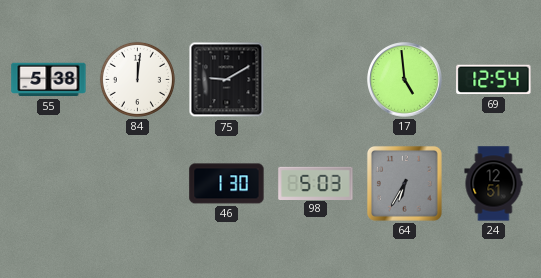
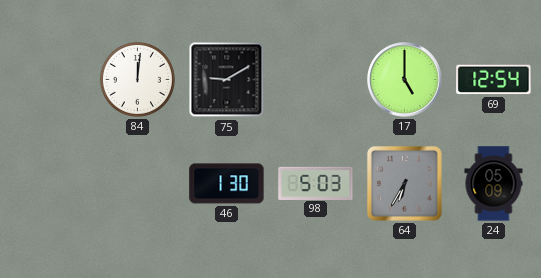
55: 5:38 -> none (49, 80)
17: 4:59 -> 5:00 (405, 80)
24: 12:51 -> 05:09 (494, 184)
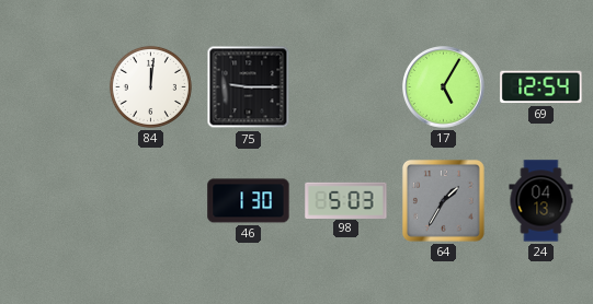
75: 9:10 -> 9:15 (249, 87)
17: 5:00 -> 5:05 (444, 87)
64: 6:35 -> 1:35 (443, 200)
24: 05:09 -> 04:13 (541, 201)
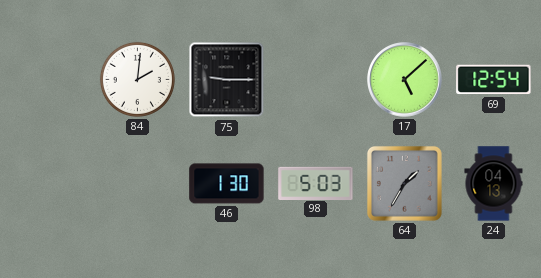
84: 12:01 -> 2:01 (137, 79)
17: 5:05 -> 5:08 (405, 80)
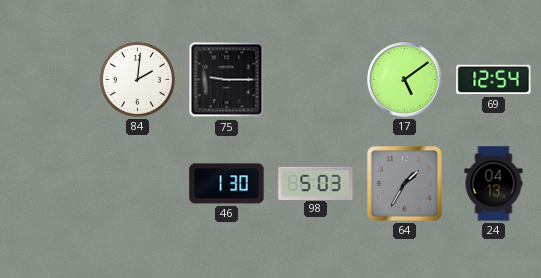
17: 5:08 -> 5:09 (405, 80)
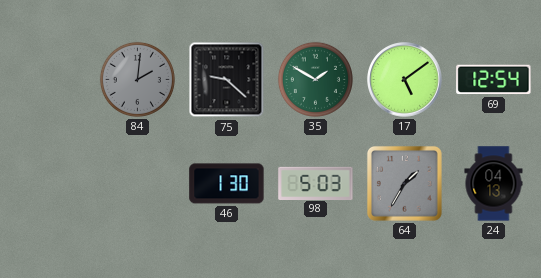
84 dial: white -> grey (137, 79)
75: 9:15 -> 9:22 (227, 80)
35: none -> 1:50 (315, 79)
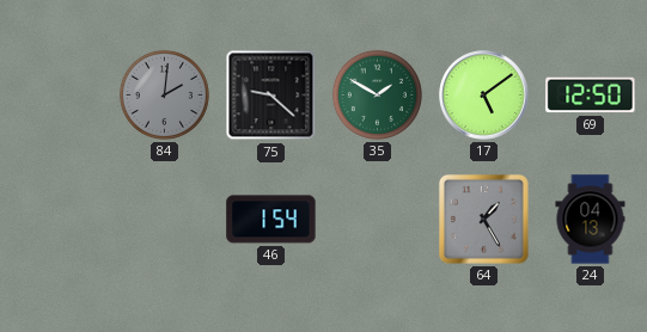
69: 12:54 -> 12:50 (591, 96)
46: 1:30 -> 1:54 (271, 220)
98: 5:03 -> none (316, 183)
64: 1:35 -> 1:25 (483, 219)
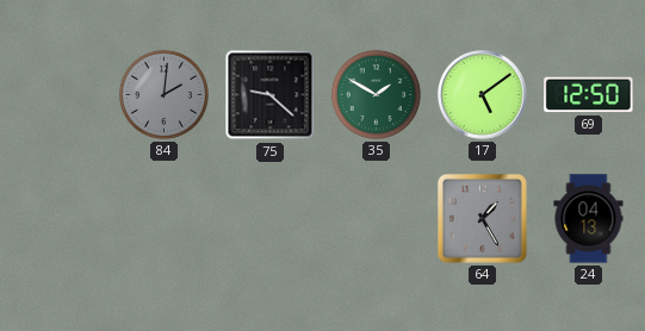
46: 1:54 -> none (271, 220)
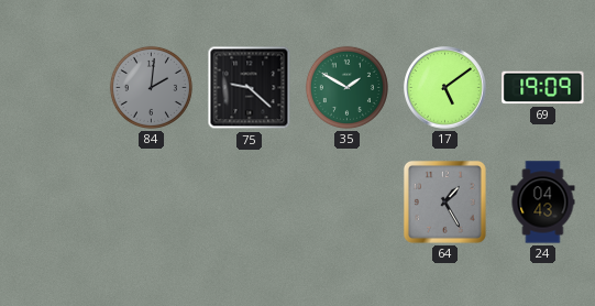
69: 12:50 -> 19:09 (543, 88)
24: 04:13 -> 04:43 (543, 203)
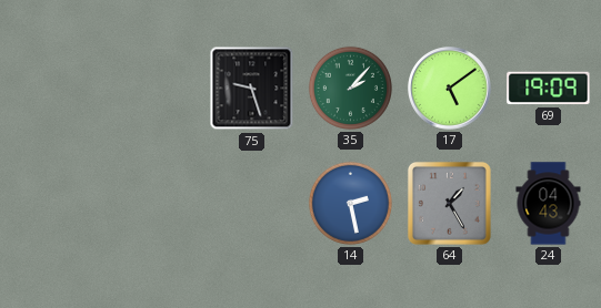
84: 2:01 -> none (151, 87)
75: 9:22 -> 9:27 (252, 89)
35: 1:50 -> 2:07 (350, 88)
14: none -> 2:28 (350, 203)
